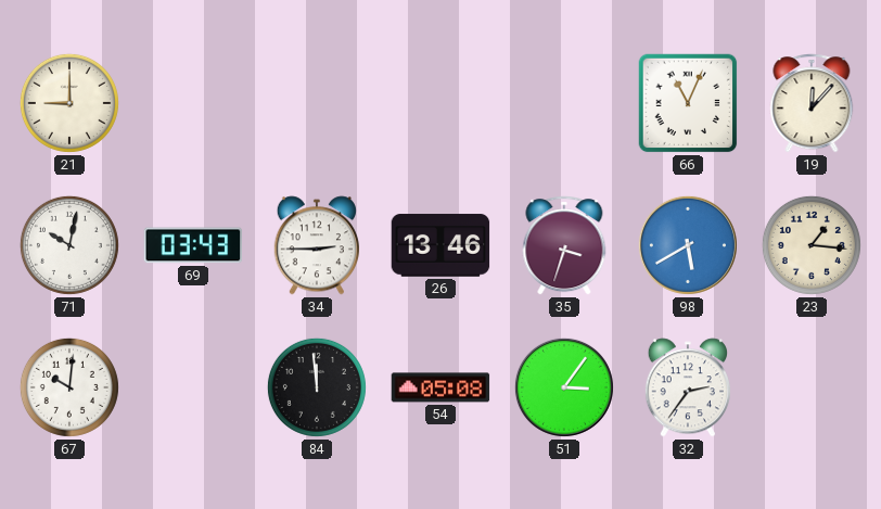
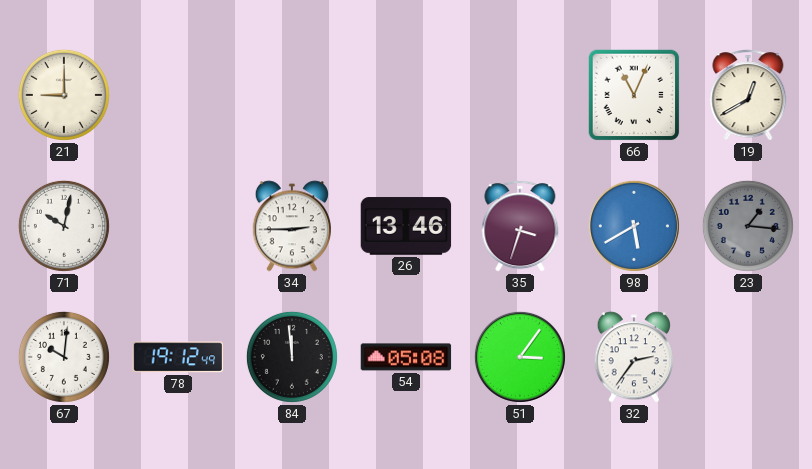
19: 12:07 -> 12:40 (748, 95)
69: 03:43 -> none (193, 245)
23 dial: cream -> grey (748, 226)
78: none -> 19:12 (178, 357)
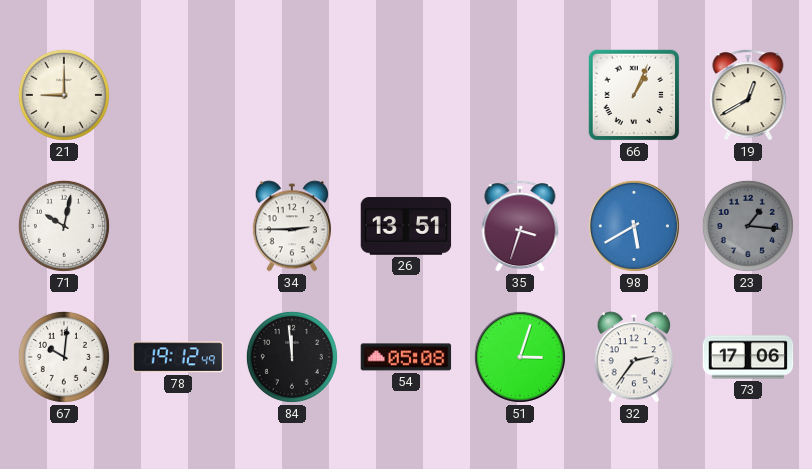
66: 11:04 -> 1:04 (634, 95)
26: 13:46 -> 13:51 (406, 226)
51: 3:06 -> 3:03 (520, 357)
73: none -> 17:06 (748, 357)
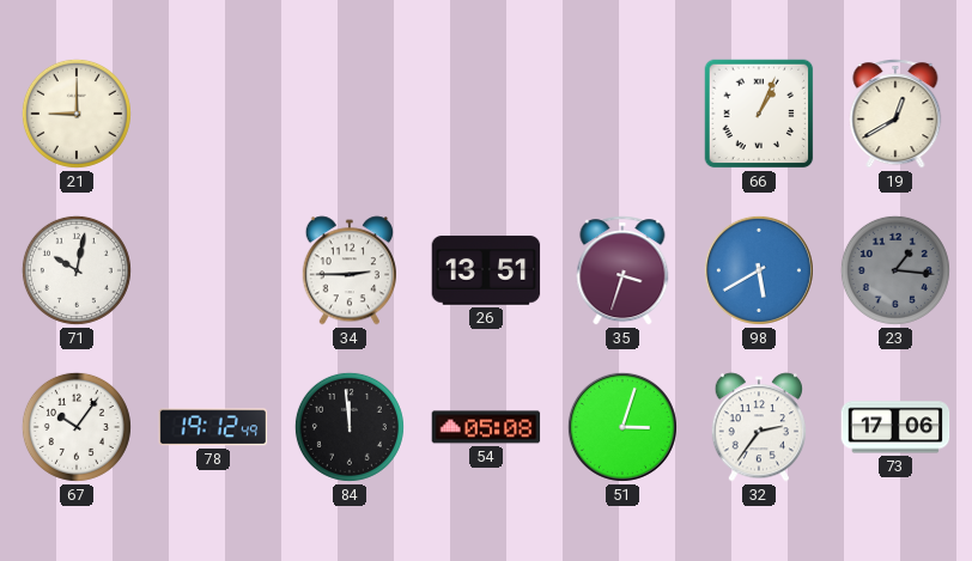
67: 10:01 -> 10:06 (77, 427)
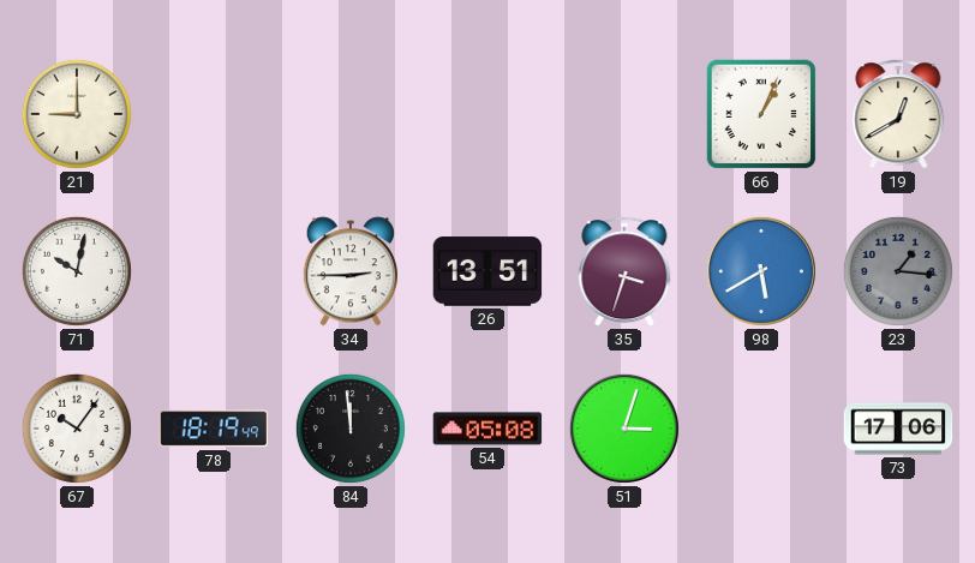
78: 19:12 -> 18:19 (214, 429)
32: 2:36 -> none (758, 427)
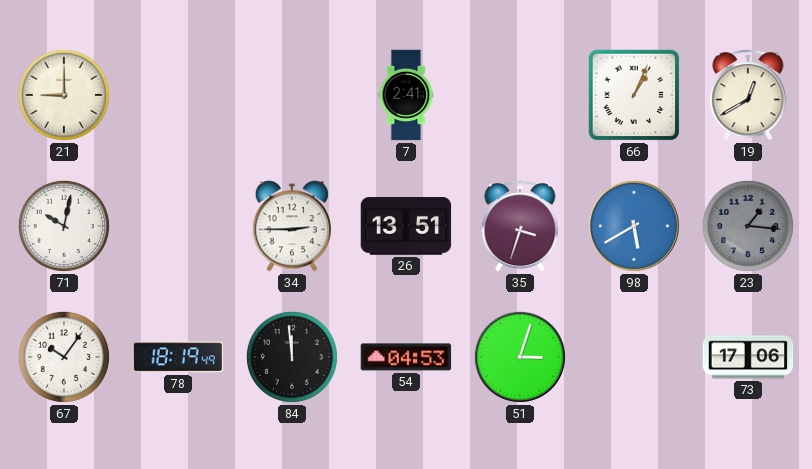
7: none -> 2:41 (406, 95)
54: 05:08 -> 04:53 (406, 357)
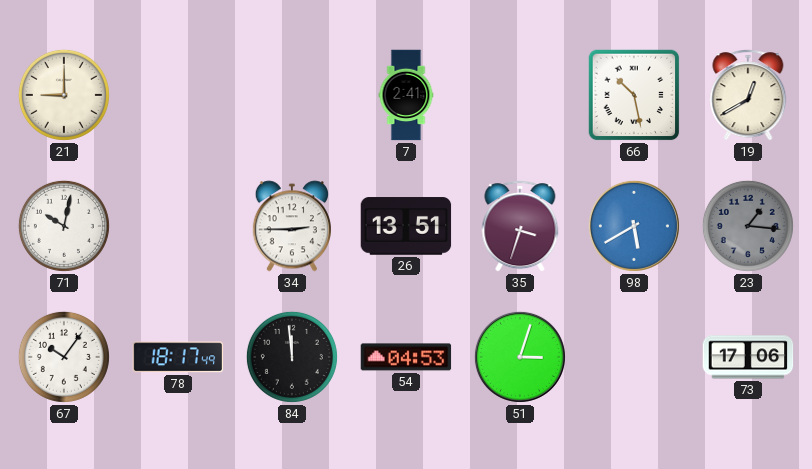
66: 1:04 -> 10:28 (634, 95)
78: 18:19 -> 18:17 (178, 357)
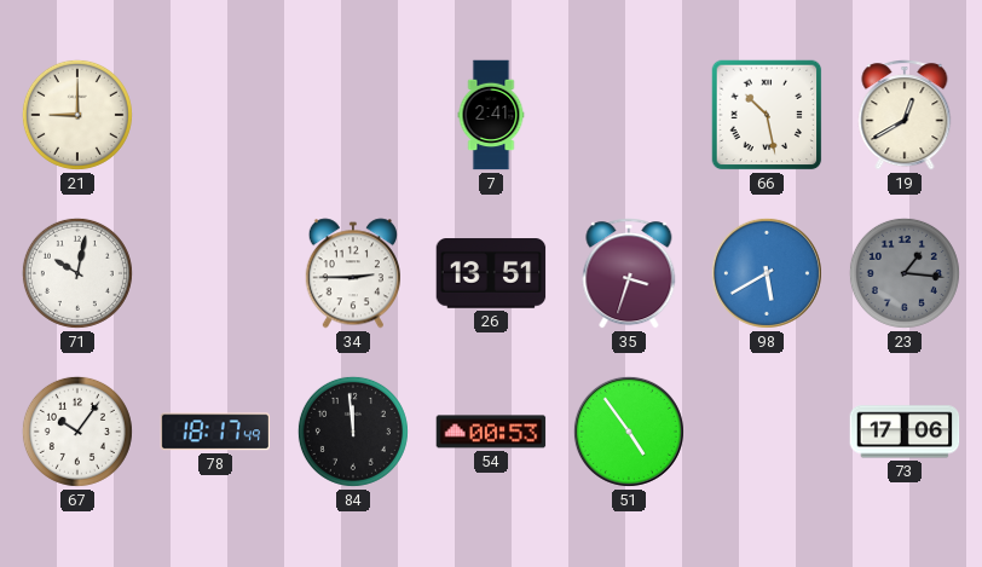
54: 04:53 -> 00:53 (491, 432)
51: 3:03 -> 4:54 (629, 432)
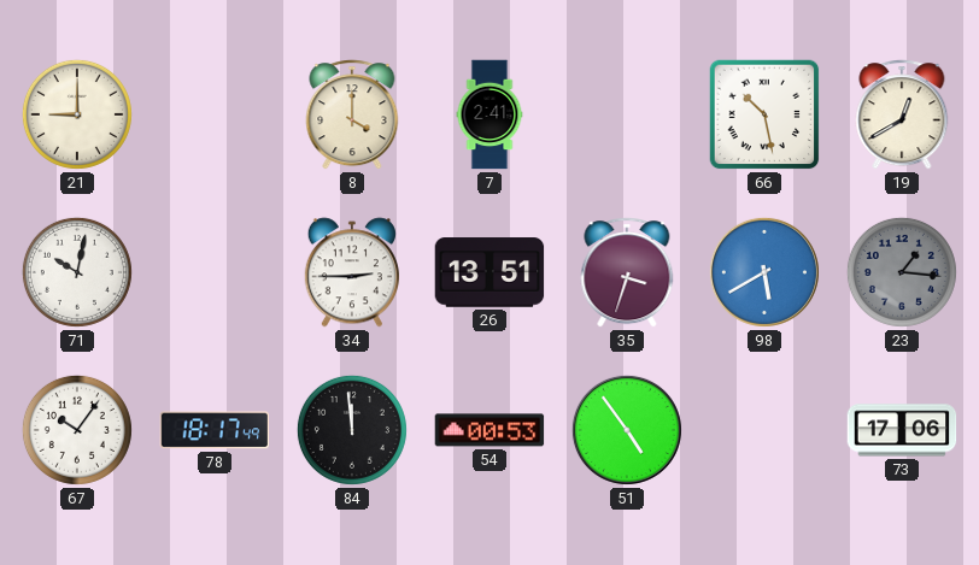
8: none -> 4:00 (352, 114)
